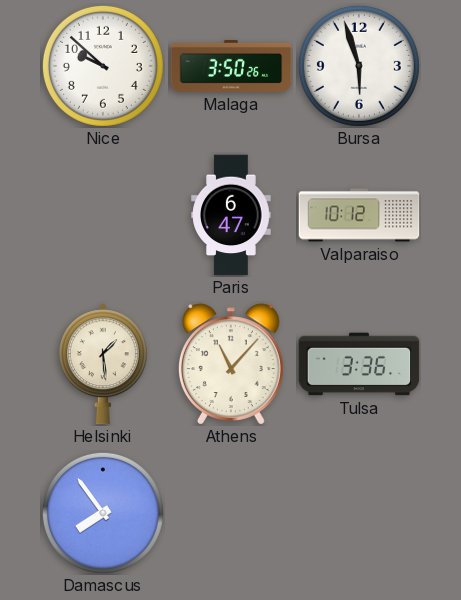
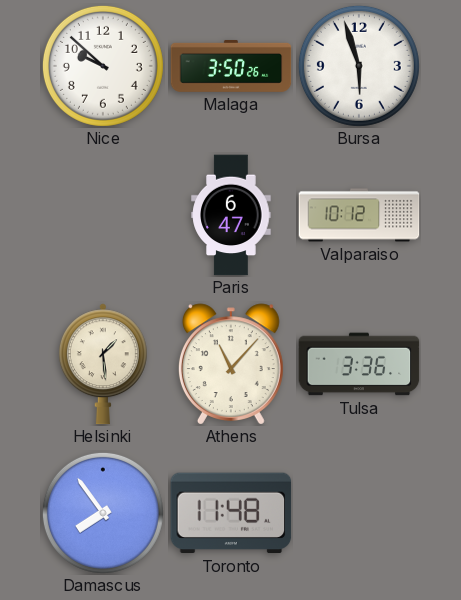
Toronto: none -> 11:48 (231, 513)
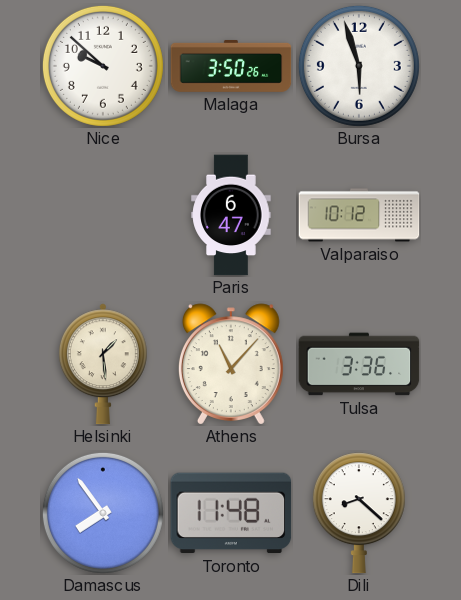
Dili: none -> 8:22 (359, 513)
